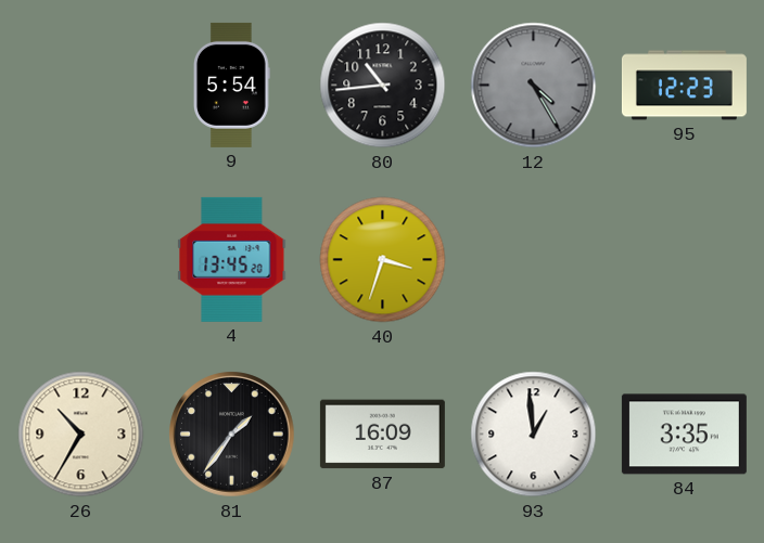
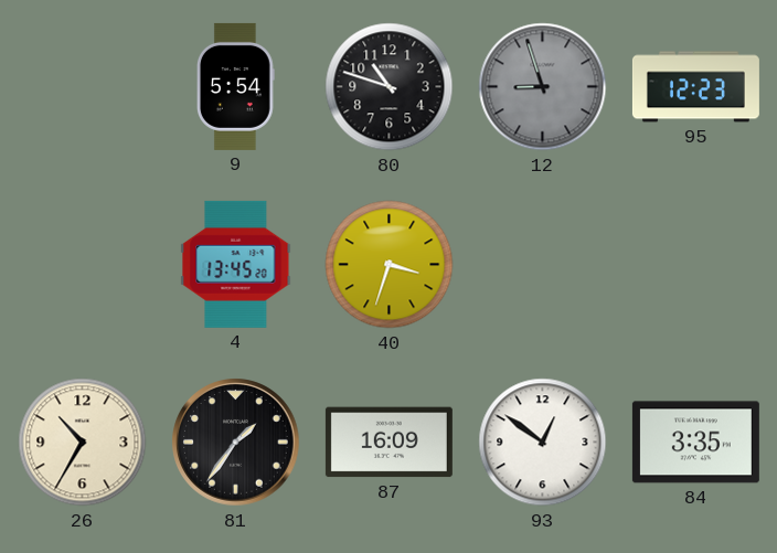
80: 10:44 -> 10:48 (390, 87)
12: 4:25 -> 8:57 (543, 87)
93: 12:59 -> 12:51 (543, 443)
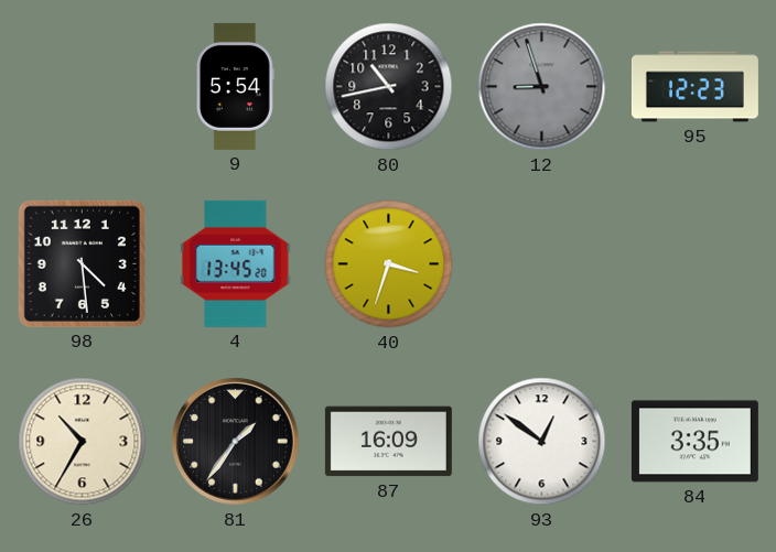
80: 10:48 -> 10:43 (389, 87)
98: none -> 4:29 (82, 263)
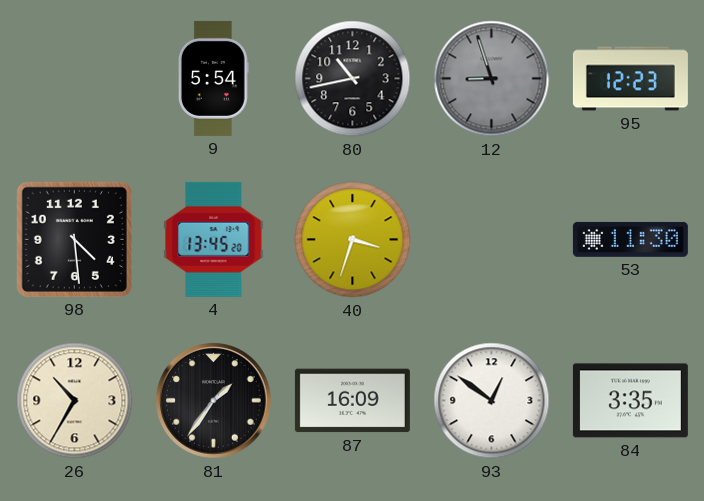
53: none -> 11:30 (630, 239)
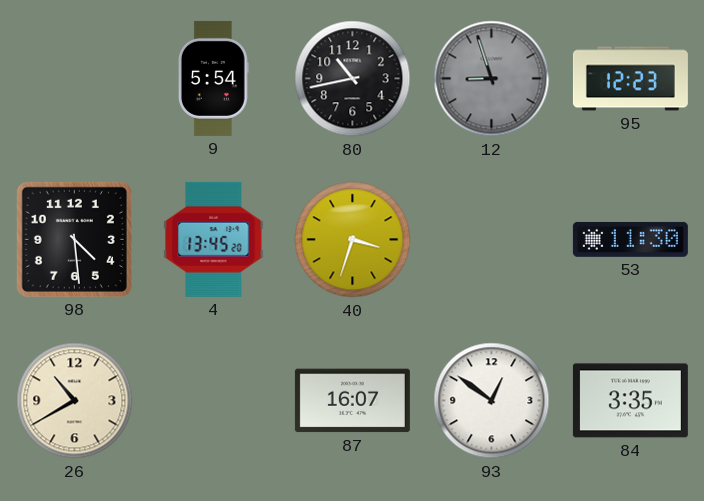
26: 10:35 -> 10:40 (75, 401)
81: 1:36 -> none (214, 401)
87: 16:09 -> 16:07 (352, 401)
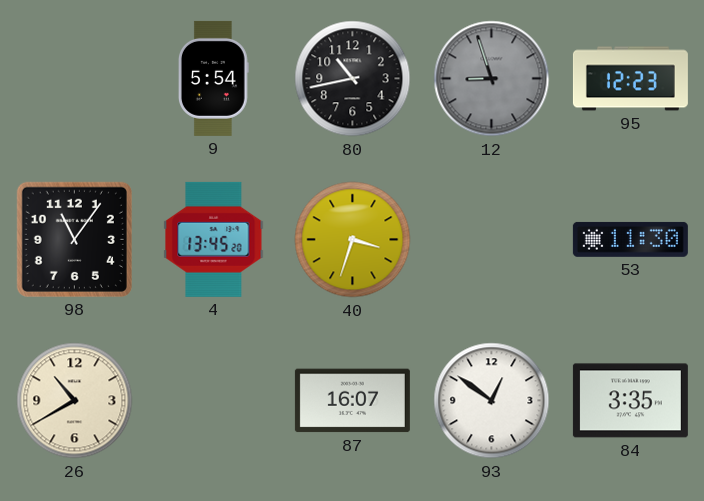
98: 4:29 -> 11:06 (74, 239)
